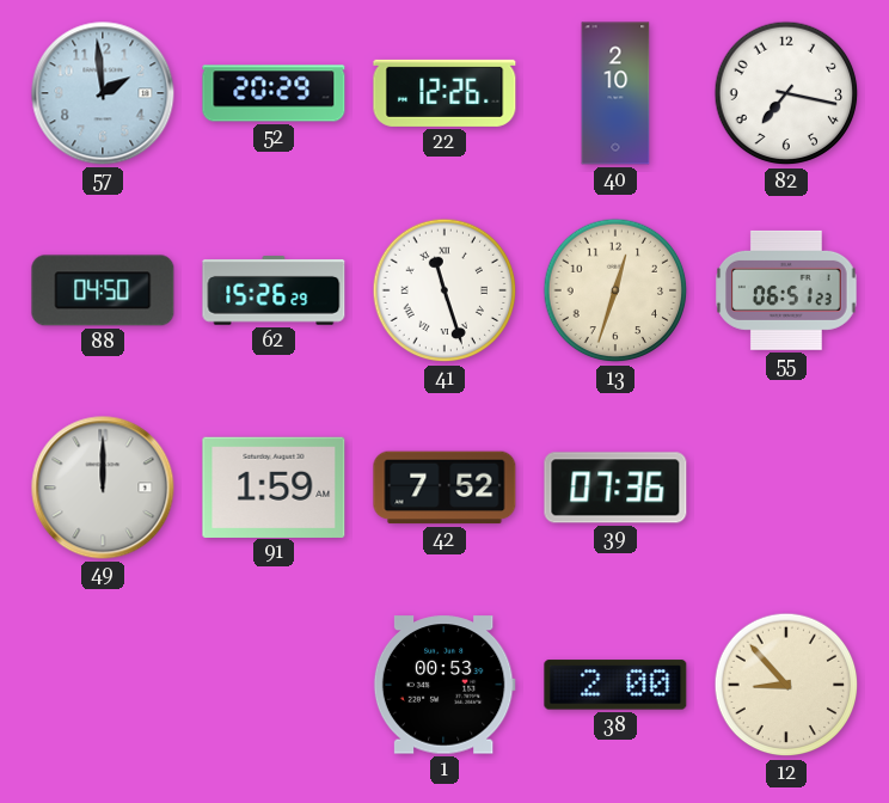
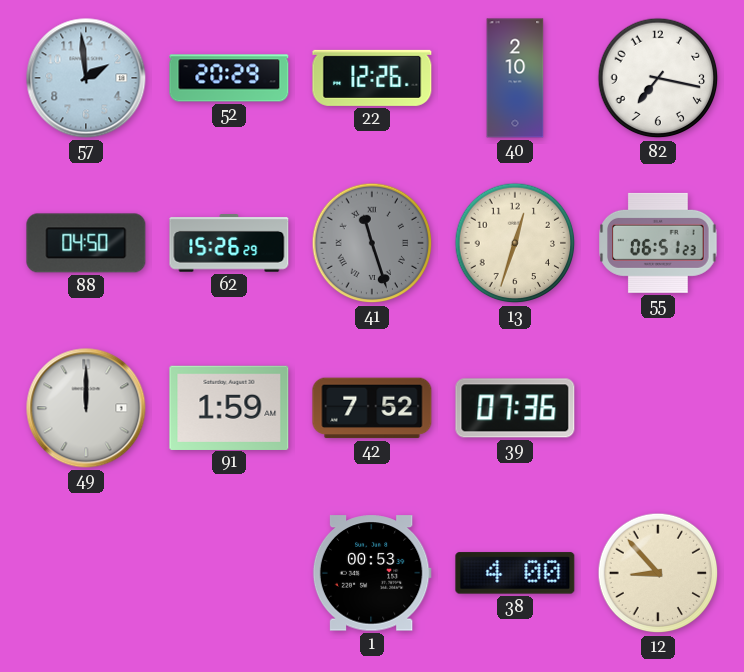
41 dial: white -> grey (372, 243)
38: 2:00 -> 4:00 (515, 573)
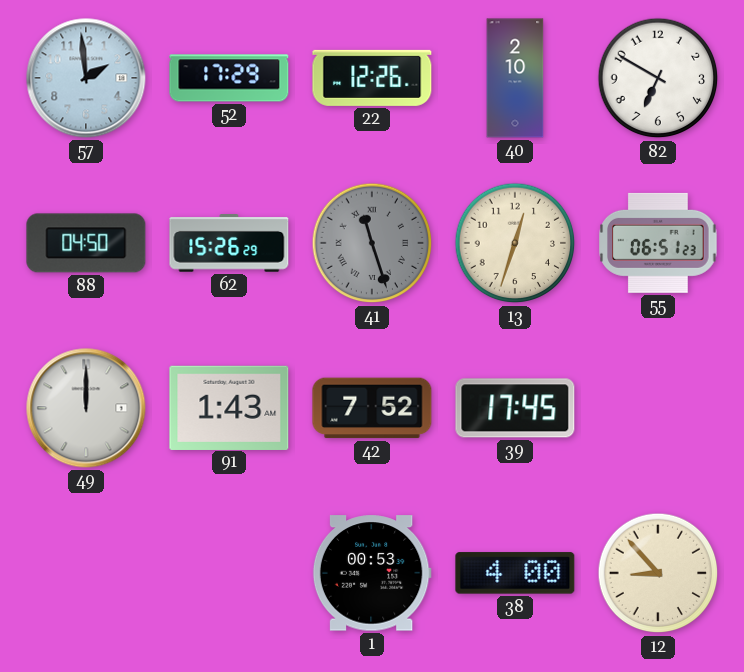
52: 20:29 -> 17:29 (229, 78)
82: 7:17 -> 6:50 (658, 78)
91: 1:59 -> 1:43 (229, 407)
39: 07:36 -> 17:45 (515, 408)
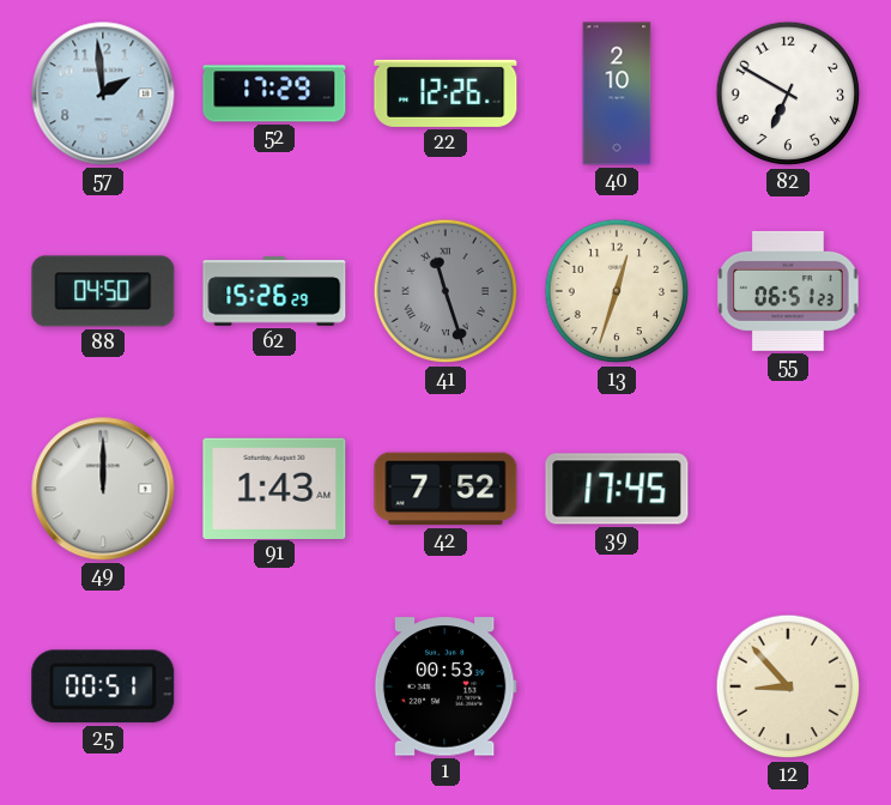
25: none -> 00:51 (103, 686)
38: 4:00 -> none (515, 573)
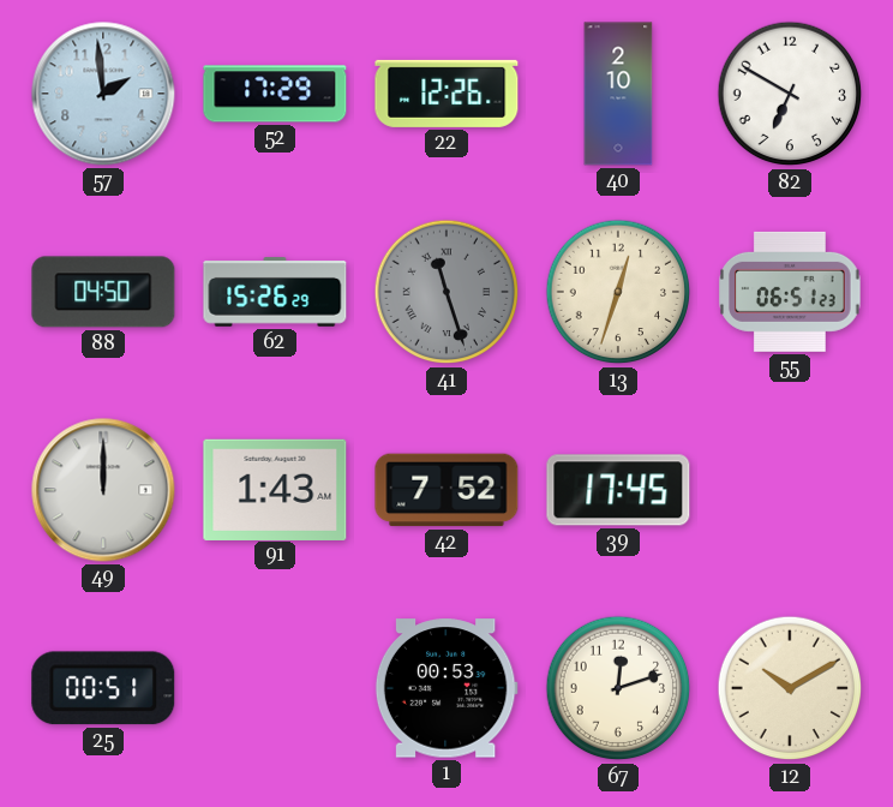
67: none -> 12:12 (618, 688)
12: 8:53 -> 10:10 (790, 688)
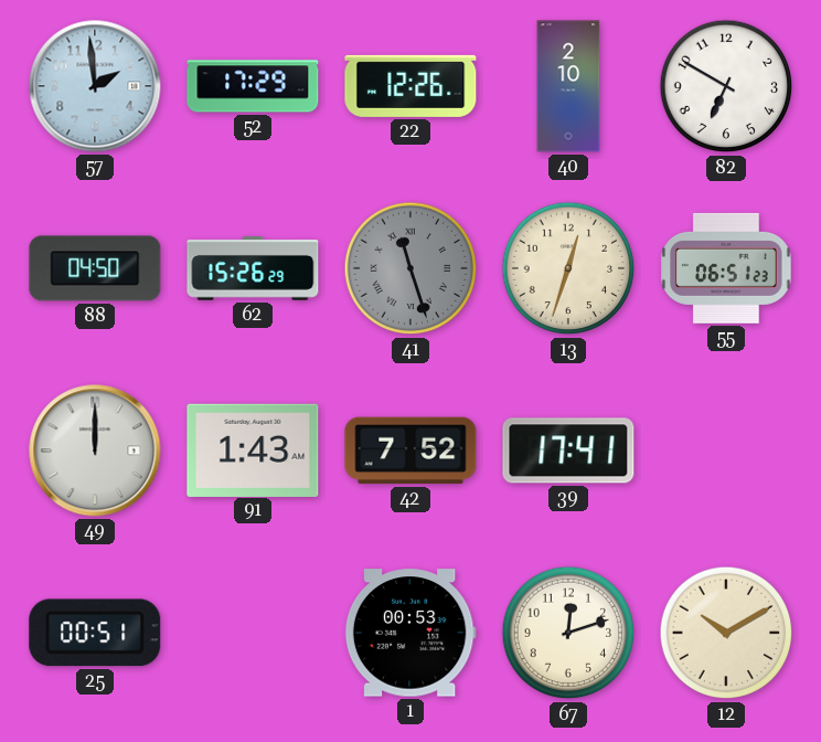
39: 17:45 -> 17:41 (568, 451)
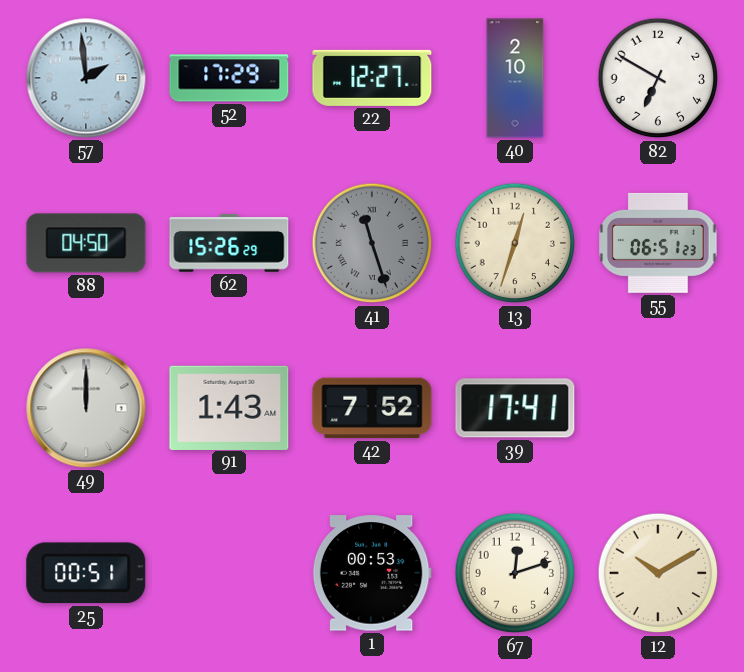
22: 12:26 -> 12:27 (372, 78)
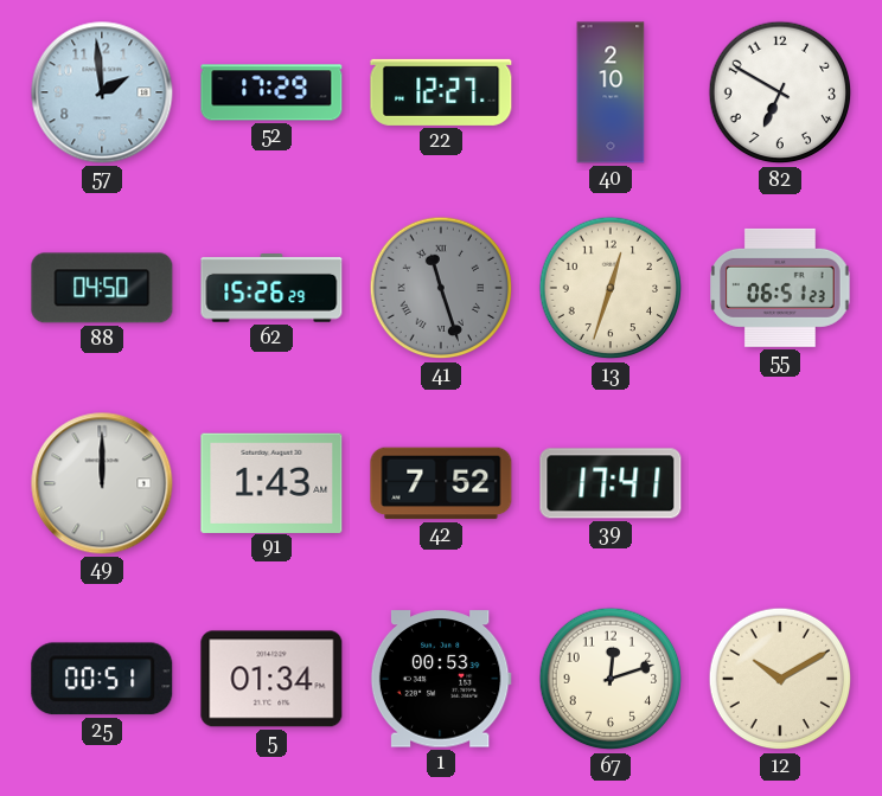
5: none -> 01:34 (271, 679)
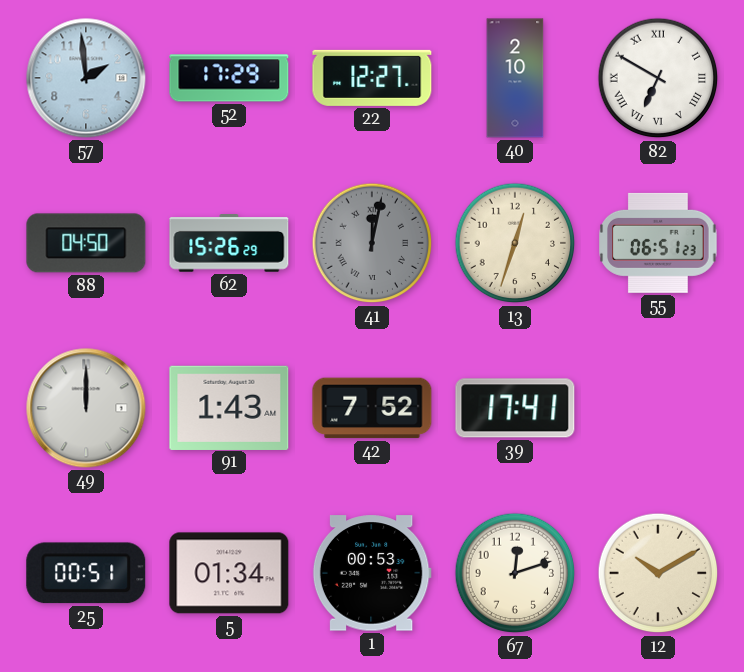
82 numerals: Arabic -> Roman (658, 78)
41: 11:27 -> 12:02 (372, 243)
